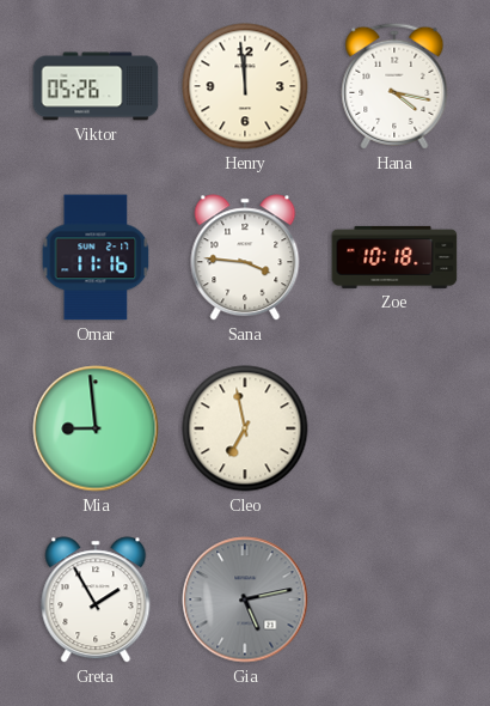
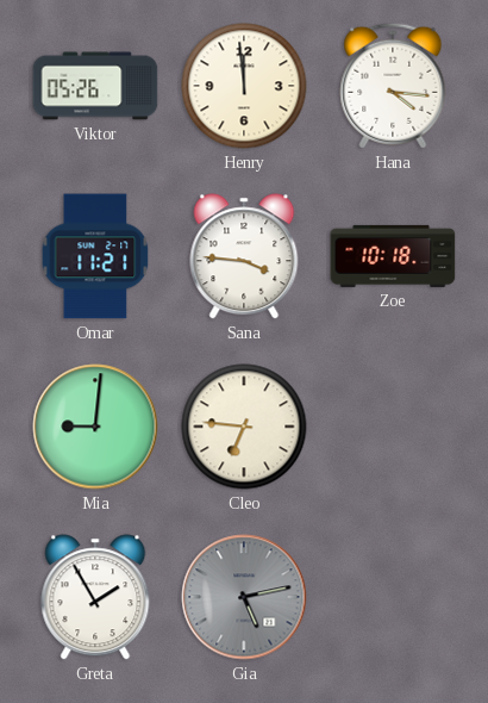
Hana: 4:17 -> 4:16 (393, 86)
Omar: 11:16 -> 11:21 (95, 256)
Mia: 8:59 -> 9:01 (95, 427)
Cleo: 6:58 -> 6:46 (244, 427)
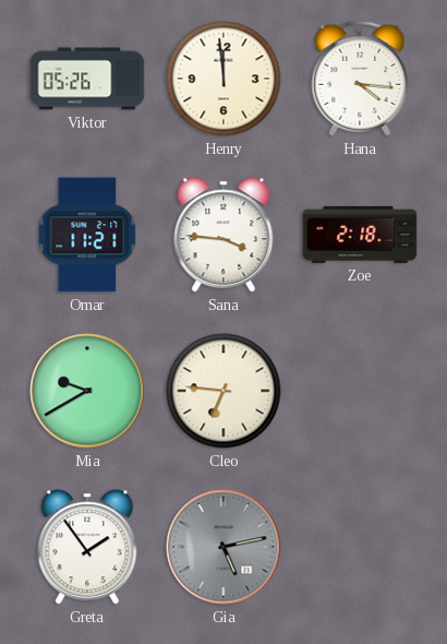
Zoe: 10:18 -> 2:18 (360, 235)
Mia: 9:01 -> 9:40 (87, 391)
Greta: 1:55 -> 1:54 (87, 547)
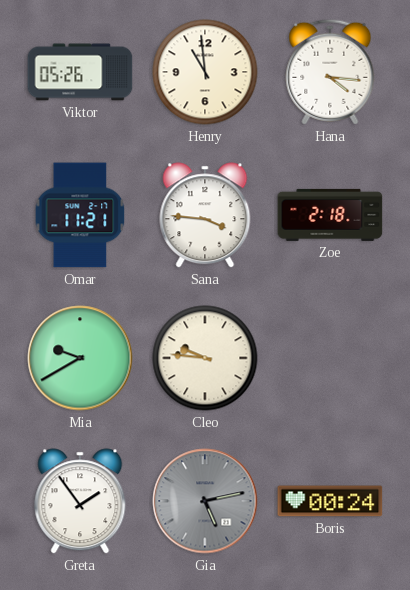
Henry: 11:59 -> 10:59 (205, 72)
Cleo: 6:46 -> 9:46 (205, 358)
Boris: none -> 00:24 (330, 501)
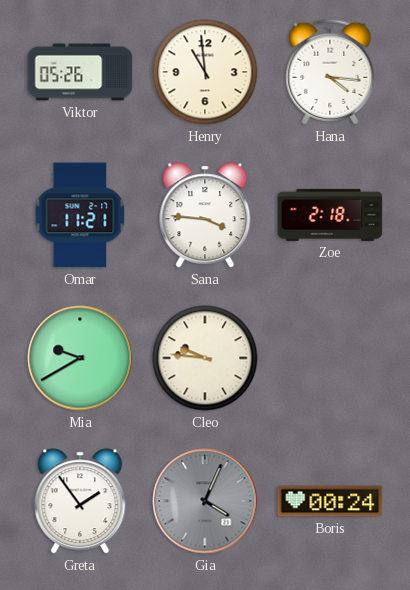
Gia: 5:13 -> 4:04 (205, 501)
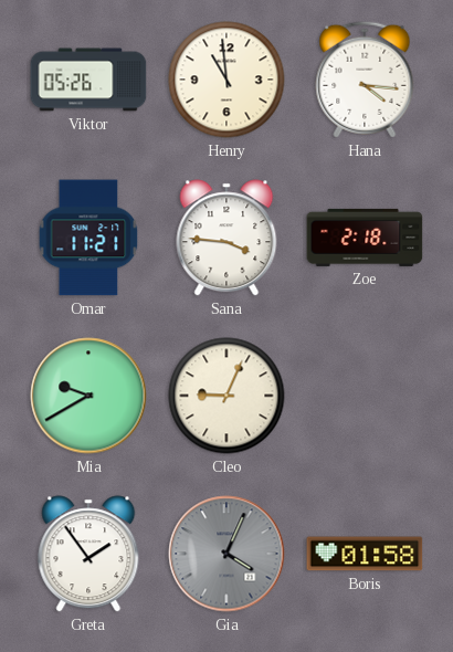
Cleo: 9:46 -> 9:04 (227, 396)
Boris: 00:24 -> 01:58 (365, 554)
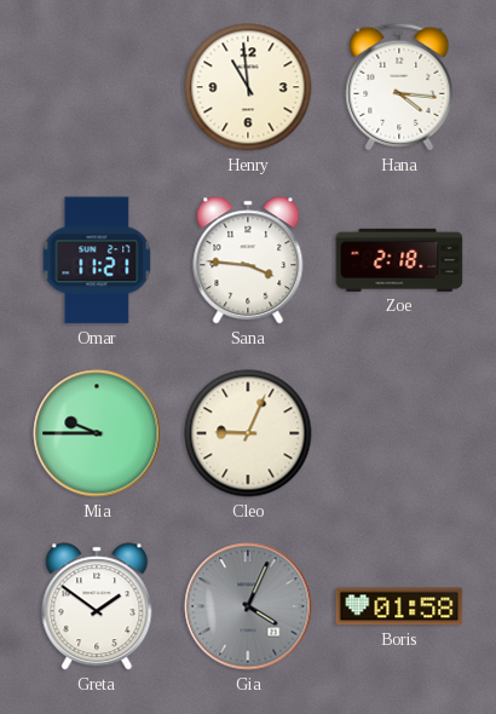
Viktor: 05:26 -> none (88, 80)
Mia: 9:40 -> 9:45 (97, 433)
Greta: 1:54 -> 1:51 (97, 606)
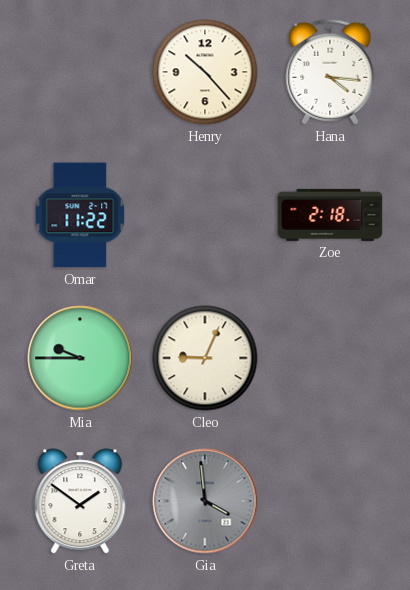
Henry: 10:59 -> 10:23 (205, 72)
Omar: 11:21 -> 11:22 (80, 215)
Sana: 3:46 -> none (248, 260)
Gia: 4:04 -> 3:59 (205, 501)
Boris: 01:58 -> none (399, 606)
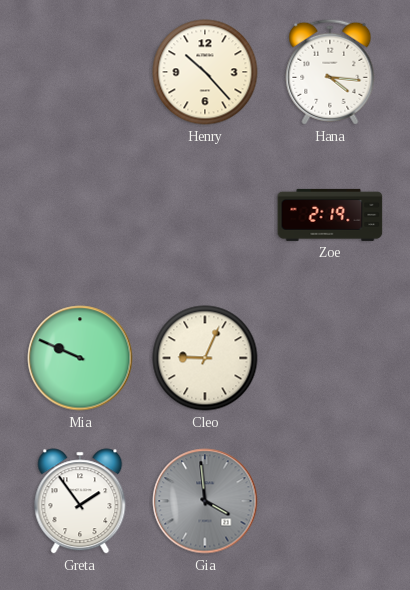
Omar: 11:22 -> none (80, 215)
Zoe: 2:18 -> 2:19 (330, 215)
Mia: 9:45 -> 9:49 (80, 358)
Greta: 1:51 -> 1:54 (80, 501)
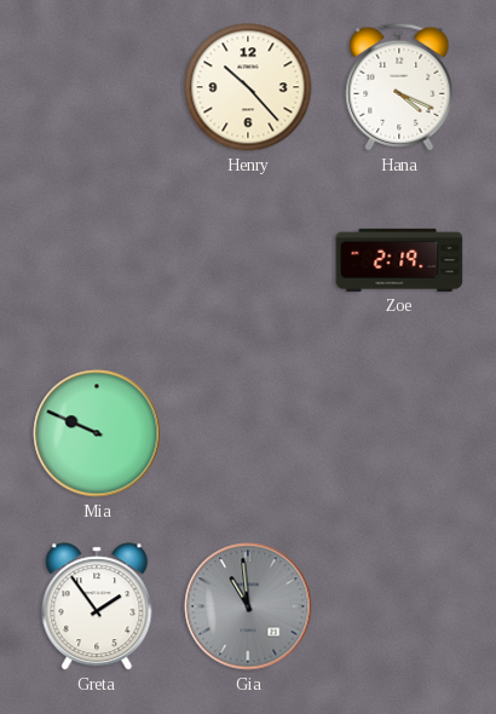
Hana: 4:16 -> 4:19 (399, 87)
Cleo: 9:04 -> none (205, 358)
Gia: 3:59 -> 10:59 (248, 606)
